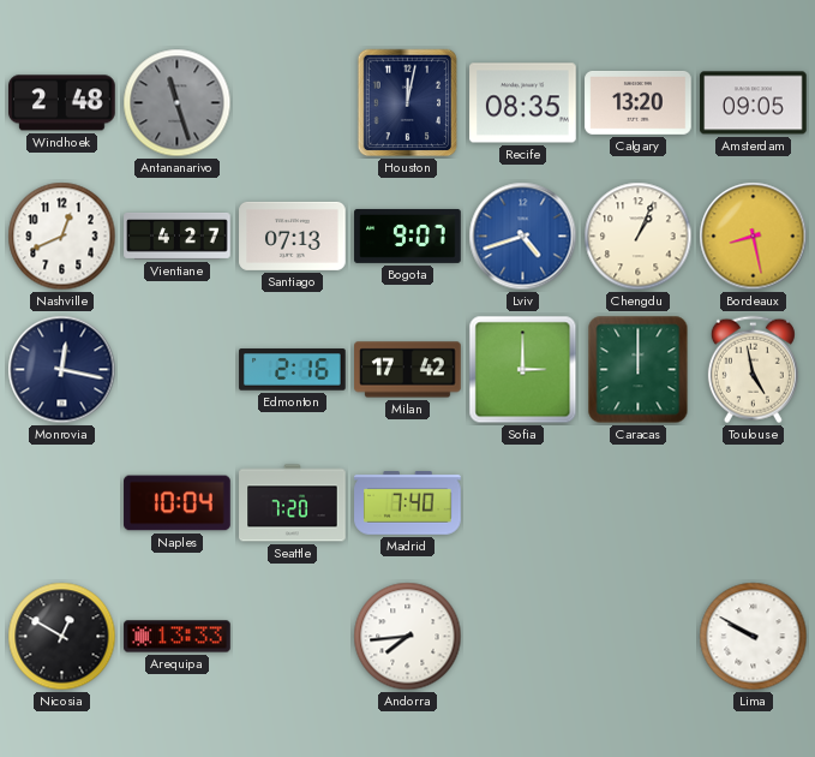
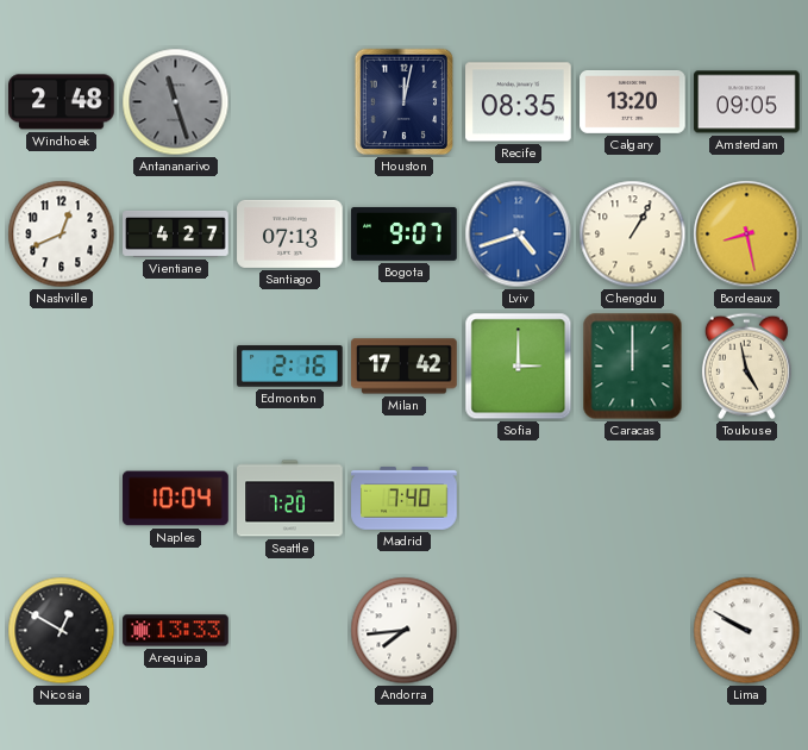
Chengdu: 1:04 -> 1:05 (633, 235)
Monrovia: 12:17 -> none (62, 370)
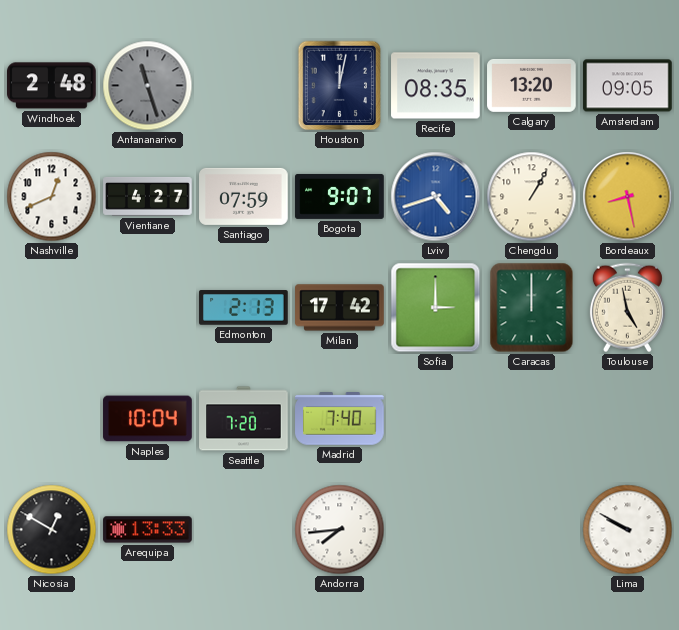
Santiago: 07:13 -> 07:59 (244, 196)
Edmonton: 2:16 -> 2:13 (244, 308)
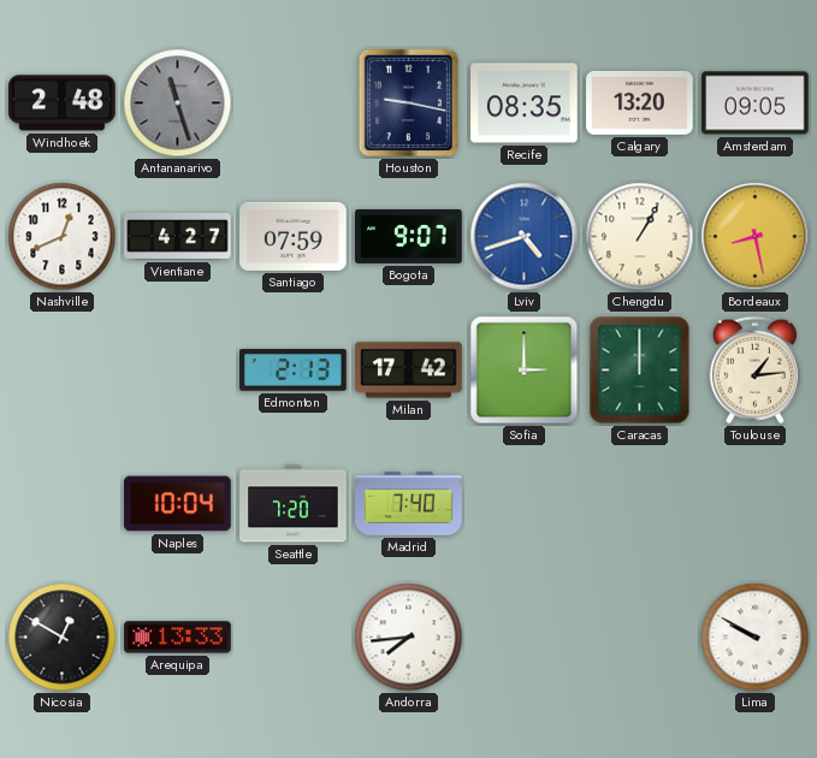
Houston: 12:02 -> 9:17 (409, 103)
Toulouse: 4:58 -> 1:14 (754, 371)
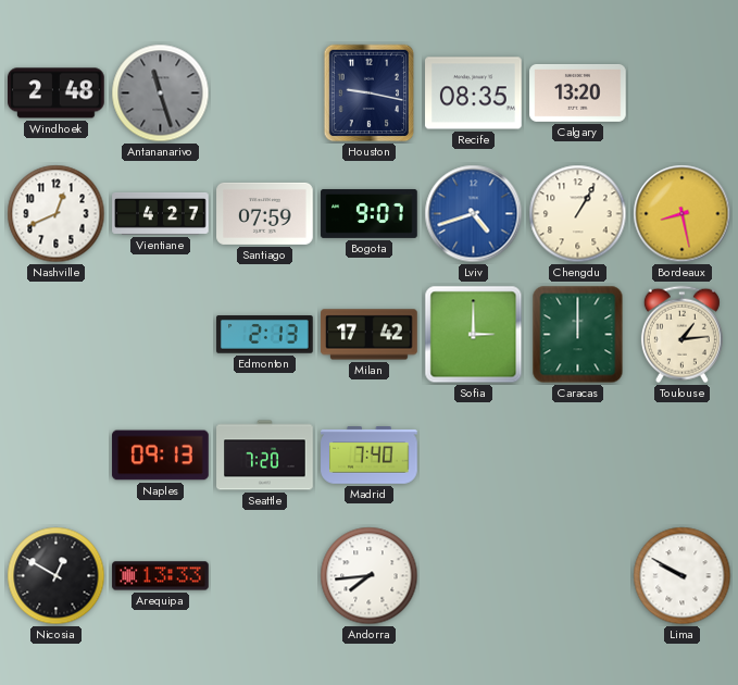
Amsterdam: 09:05 -> none (756, 103)
Naples: 10:04 -> 09:13 (161, 456)
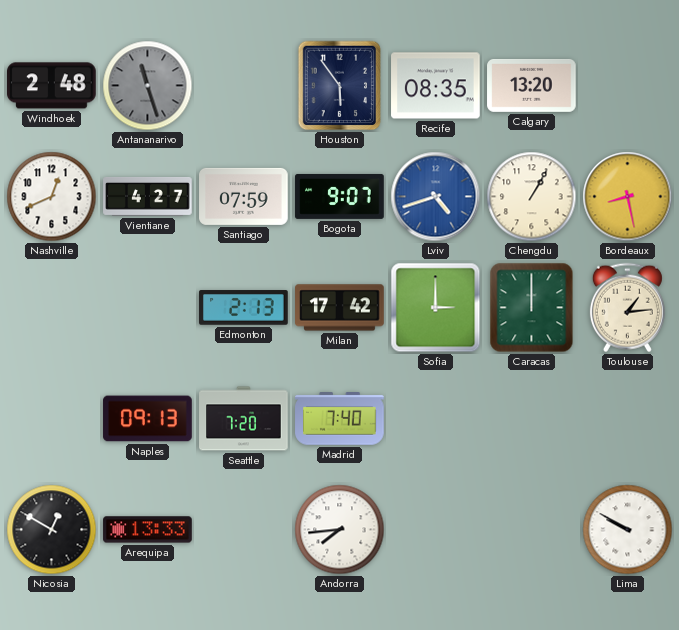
Houston: 9:17 -> 5:54 (340, 86)
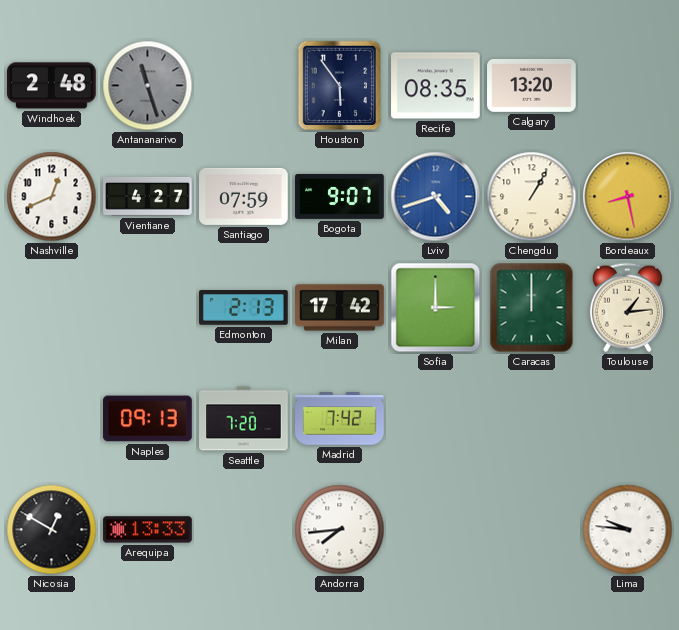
Madrid: 7:40 -> 7:42 (340, 419)
Lima: 9:50 -> 9:46 (628, 530)
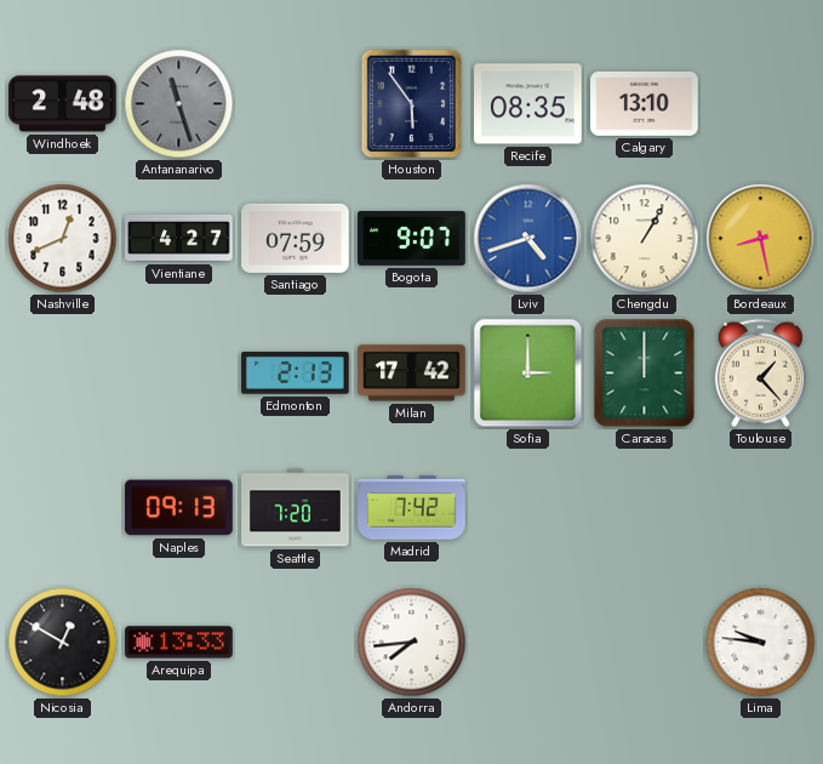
Calgary: 13:20 -> 13:10 (645, 103)
Toulouse: 1:14 -> 1:23 (760, 374)
